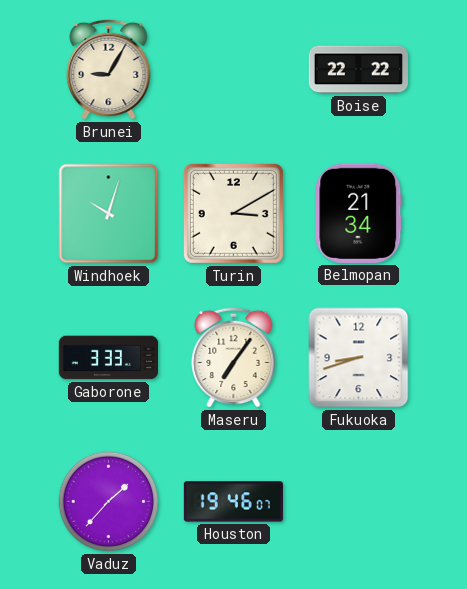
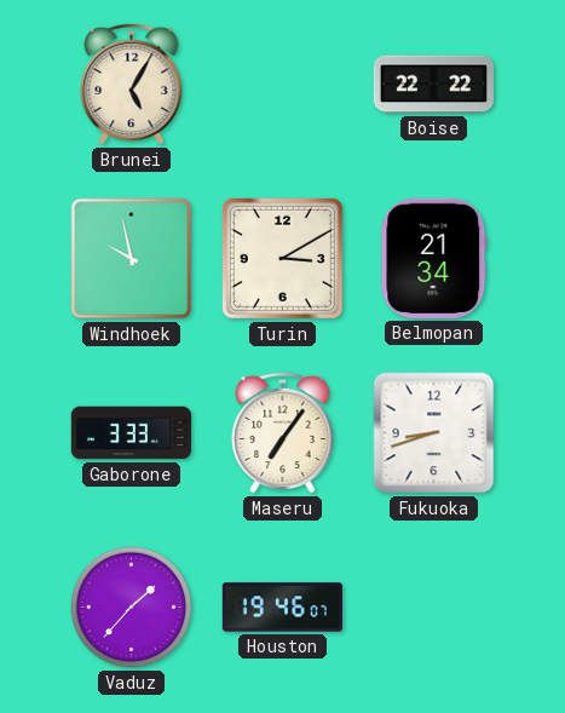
Brunei: 9:05 -> 5:05 (132, 84)
Windhoek: 10:03 -> 9:58 (132, 259)
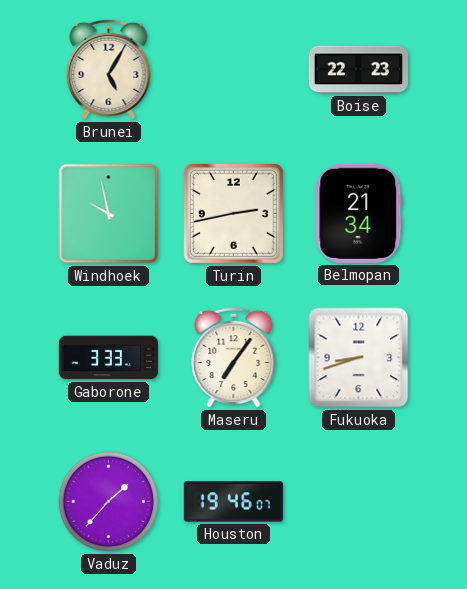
Boise: 22:22 -> 22:23 (358, 70)
Turin: 3:10 -> 2:43 (233, 213)
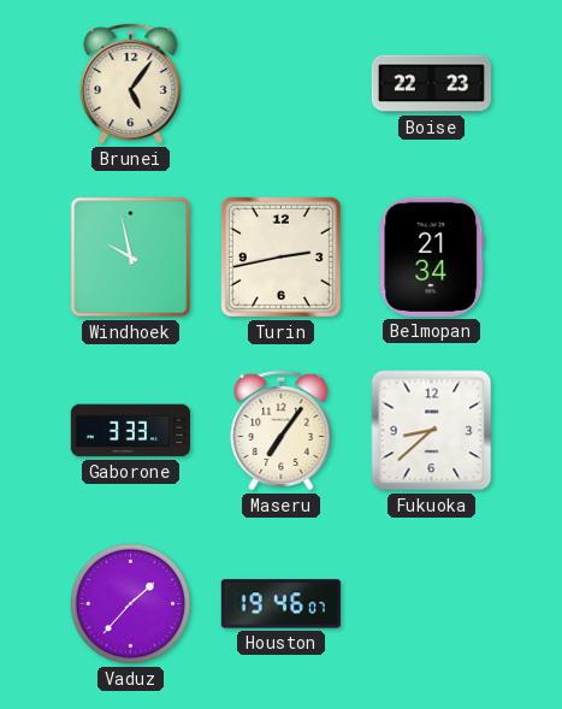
Brunei: 5:05 -> 5:06 (131, 83)
Fukuoka: 8:42 -> 8:38 (432, 431)
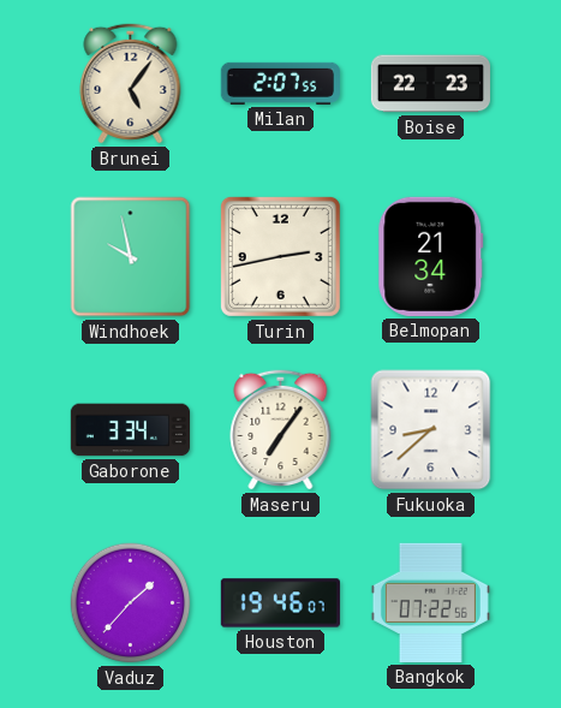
Milan: none -> 2:07 (280, 83)
Gaborone: 3:33 -> 3:34 (130, 430)
Bangkok: none -> 07:22 (430, 602)
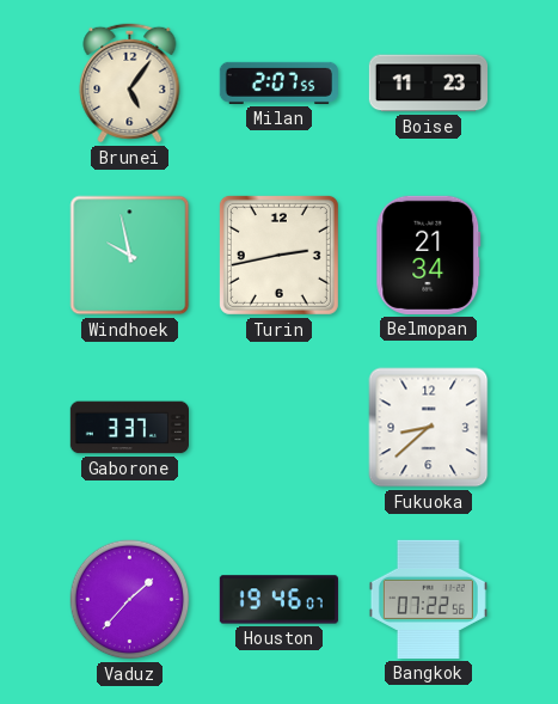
Boise: 22:23 -> 11:23 (428, 84)
Gaborone: 3:34 -> 3:37 (129, 428)
Maseru: 7:06 -> none (281, 429)
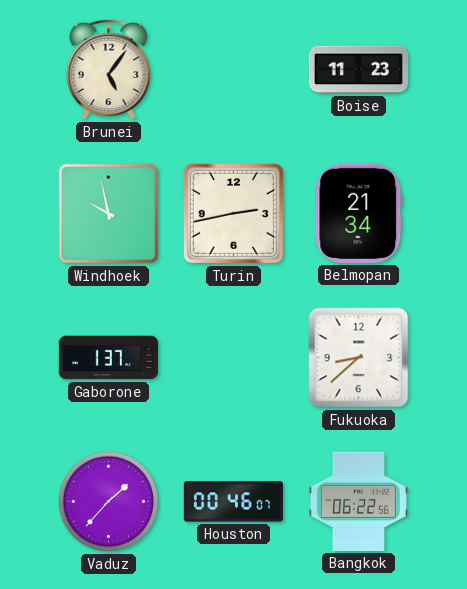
Milan: 2:07 -> none (278, 82)
Gaborone: 3:37 -> 1:37 (108, 358)
Houston: 19:46 -> 00:46 (233, 502)
Bangkok: 07:22 -> 06:22 (358, 501)
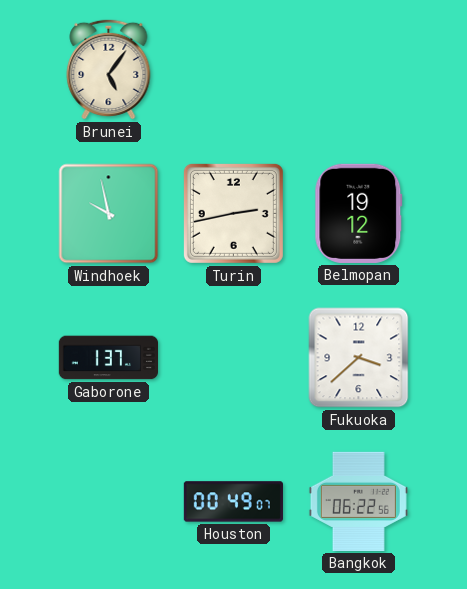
Boise: 11:23 -> none (358, 70)
Belmopan: 21:34 -> 19:12 (359, 213)
Fukuoka: 8:38 -> 3:38 (359, 358)
Vaduz: 1:37 -> none (109, 502)
Houston: 00:46 -> 00:49 (233, 502)
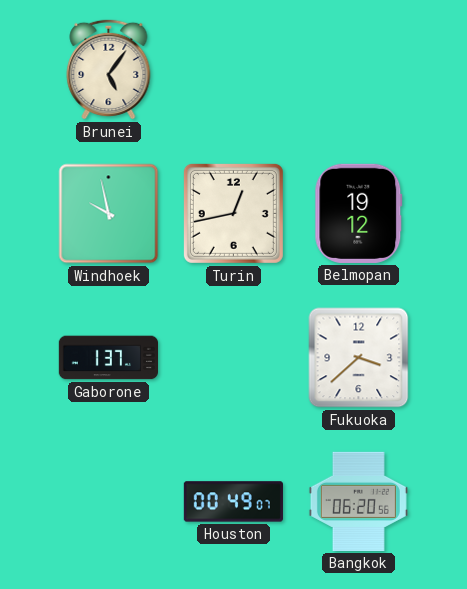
Turin: 2:43 -> 12:43 (233, 213)
Bangkok: 06:22 -> 06:20 (358, 501)
